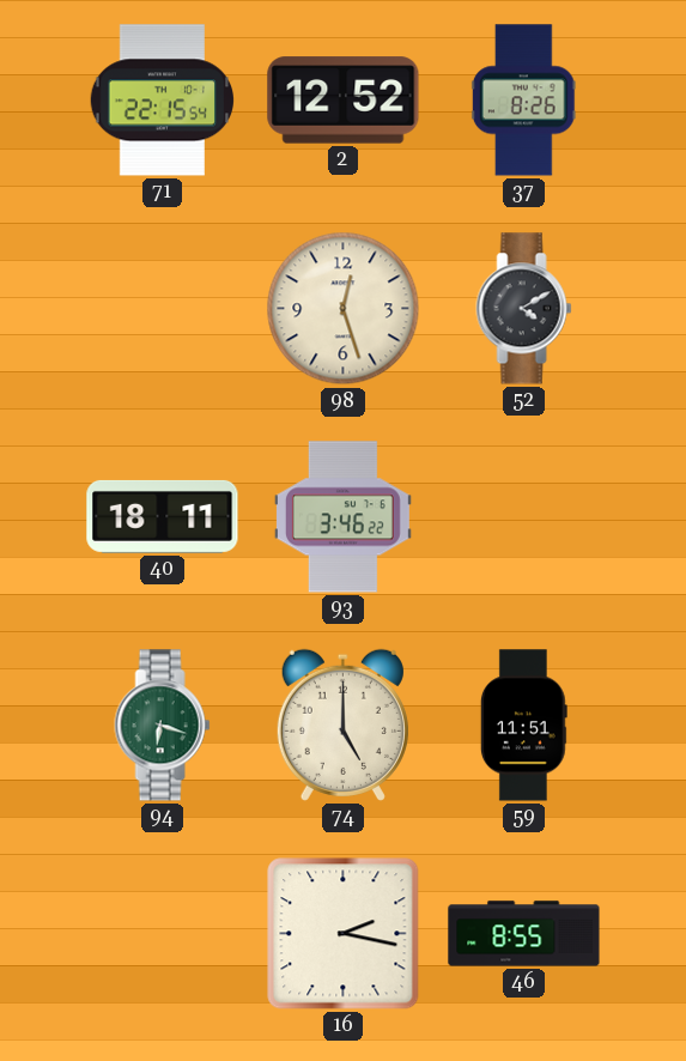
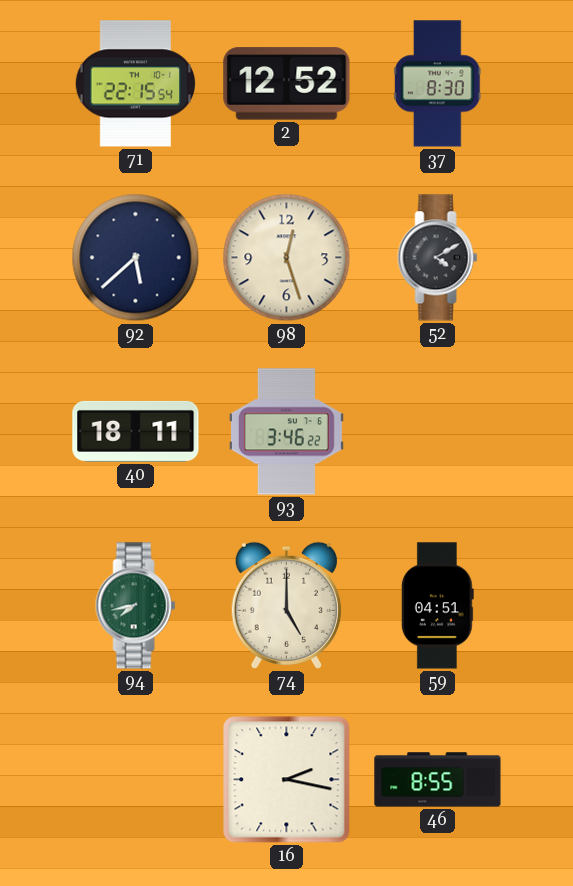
37: 8:26 -> 8:30 (437, 84)
92: none -> 5:38 (136, 258)
94: 6:18 -> 7:43 (136, 606)
59: 11:51 -> 04:51 (437, 606)
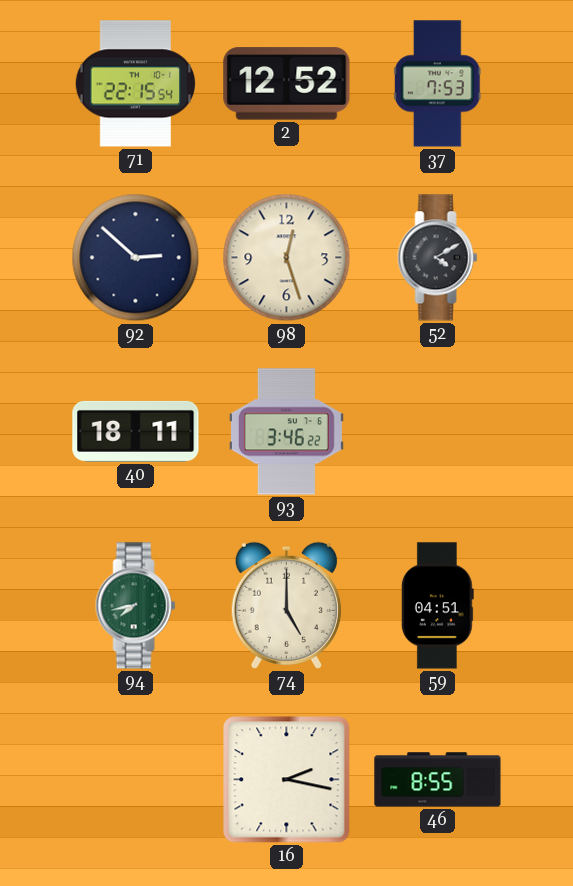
37: 8:30 -> 7:53 (437, 84)
92: 5:38 -> 2:52 (136, 258)
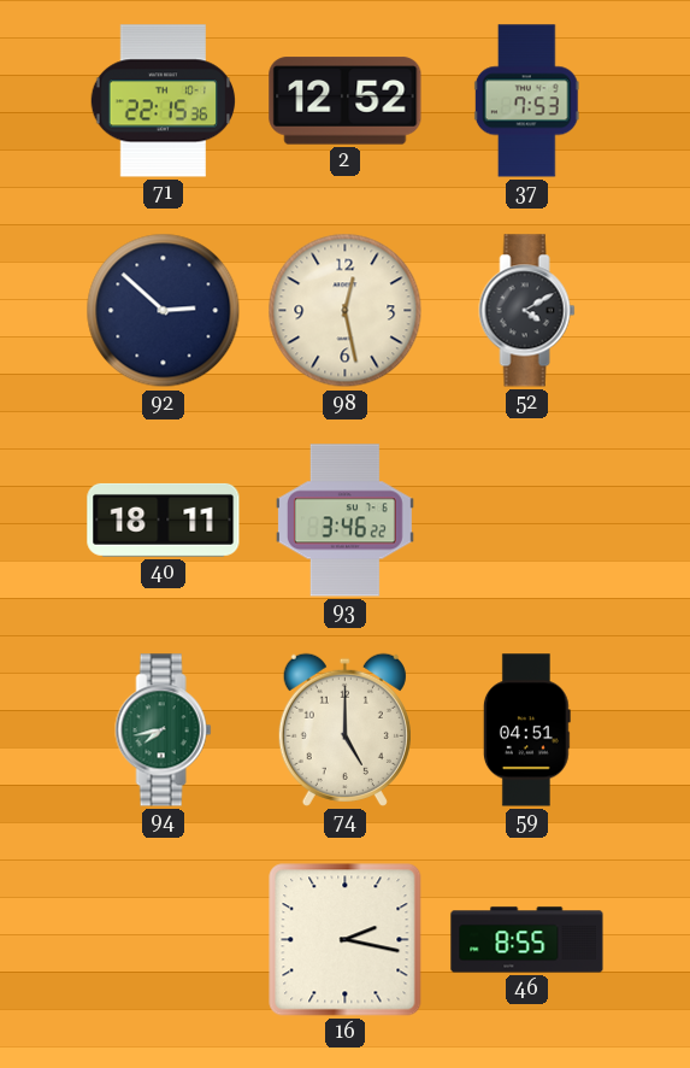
71: 22:15:54 -> 22:15:36 (163, 101)
98: 12:27 -> 12:28 (346, 311)
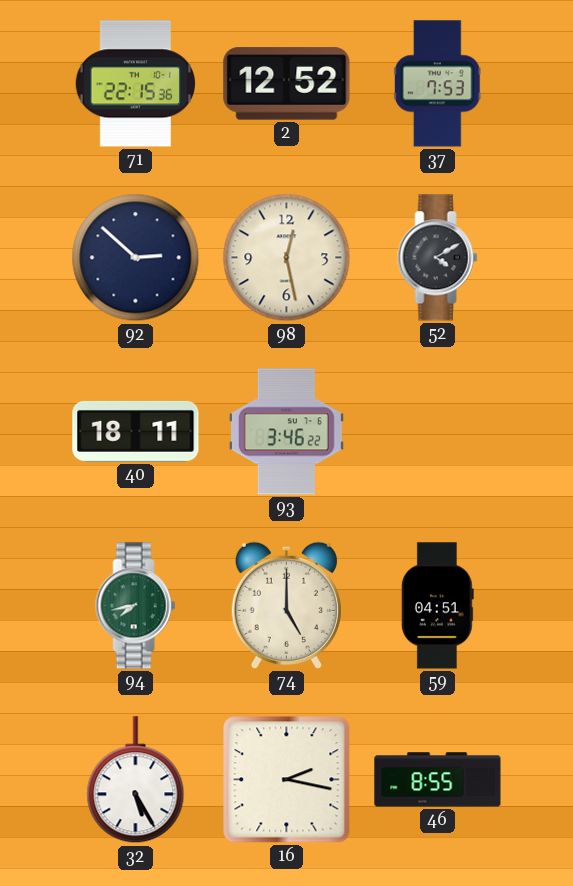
32: none -> 5:25 (136, 780)
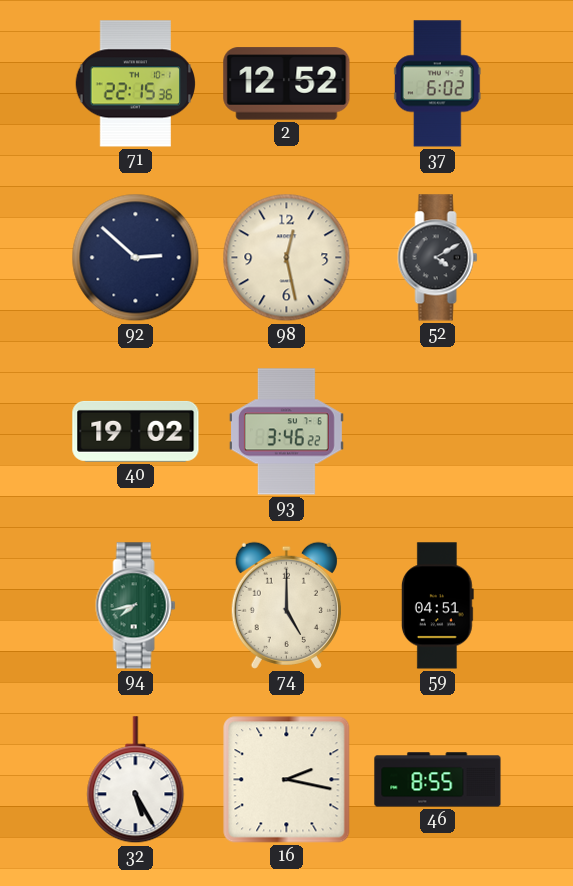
37: 7:53 -> 6:02 (437, 84)
40: 18:11 -> 19:02 (136, 431)
